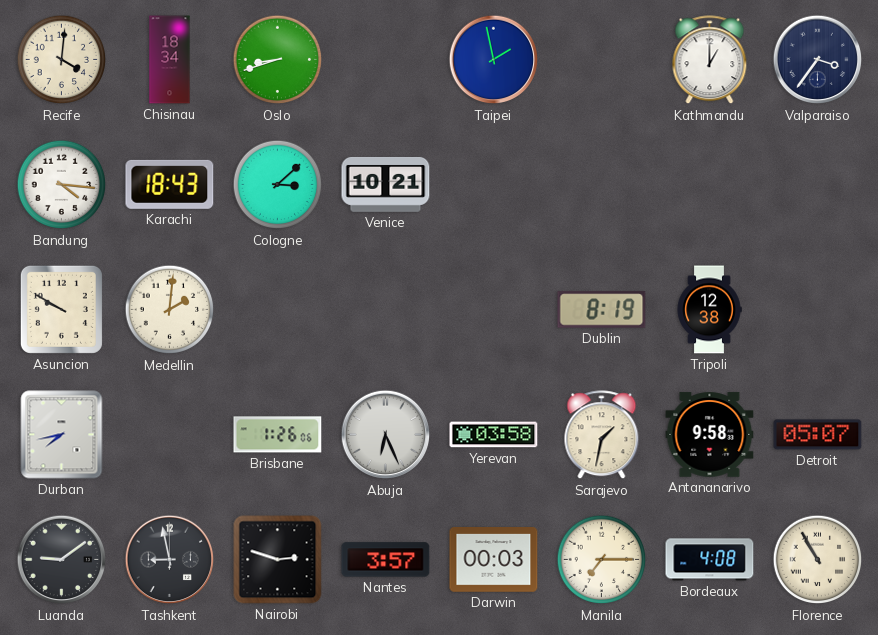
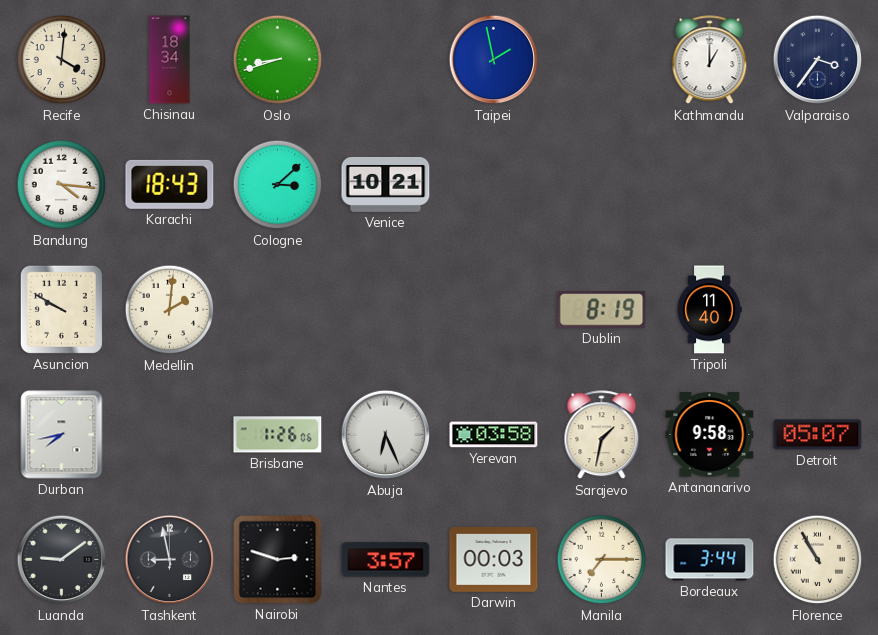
Tripoli: 12:38 -> 11:40 (709, 310)
Bordeaux: 4:08 -> 3:44 (710, 560)
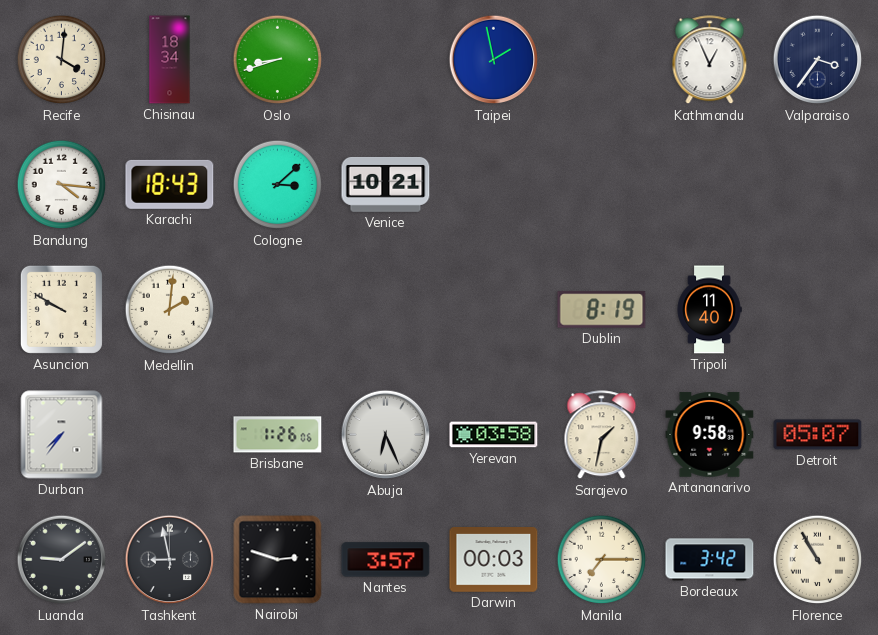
Kathmandu: 1:00 -> 12:56 (710, 60)
Durban: 7:43 -> 7:36 (62, 435)
Bordeaux: 3:44 -> 3:42 (710, 560)
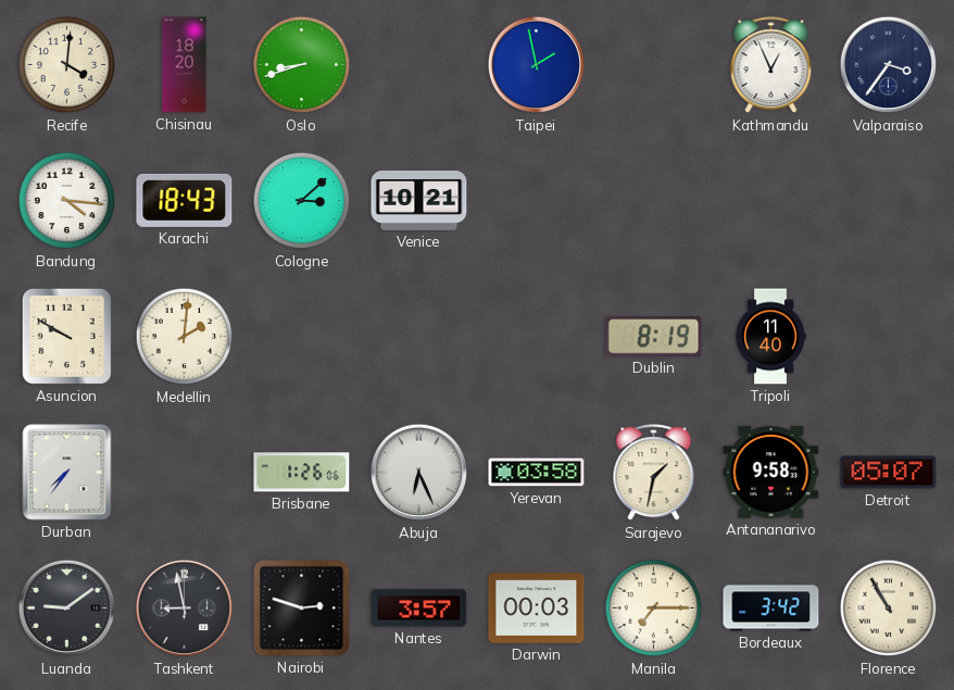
Chisinau: 18:34 -> 18:20 (185, 65)
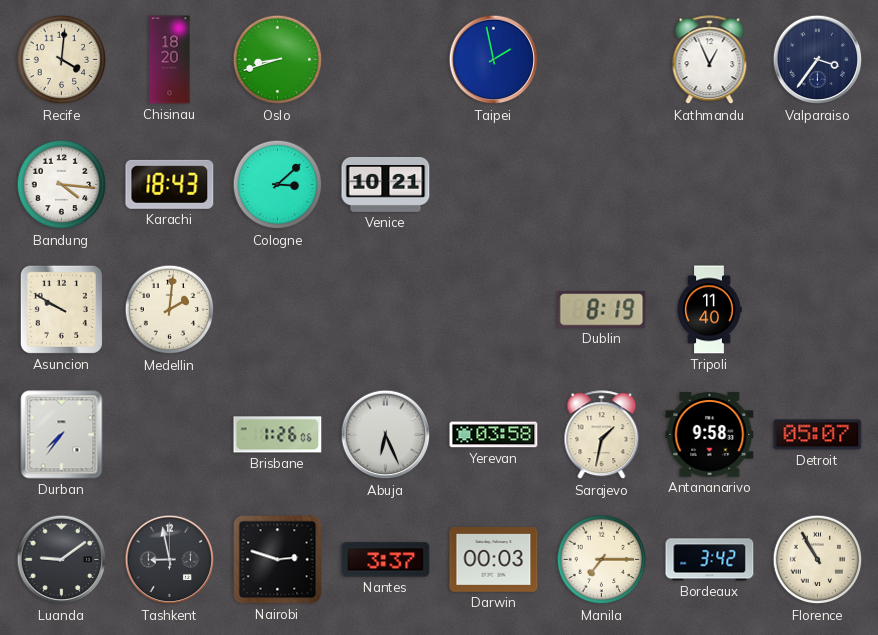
Nantes: 3:57 -> 3:37 (386, 560)
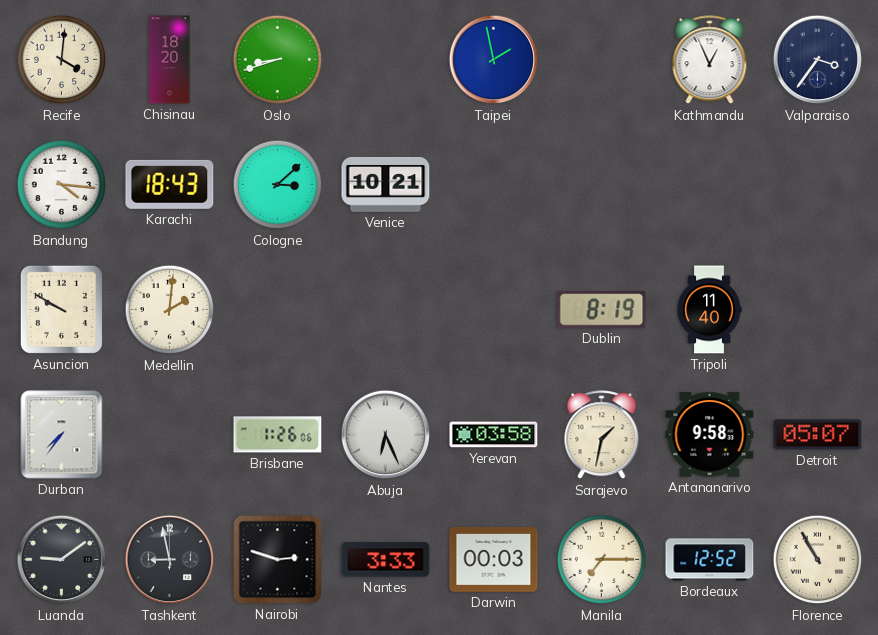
Nantes: 3:37 -> 3:33 (386, 560)
Bordeaux: 3:42 -> 12:52 (710, 560)
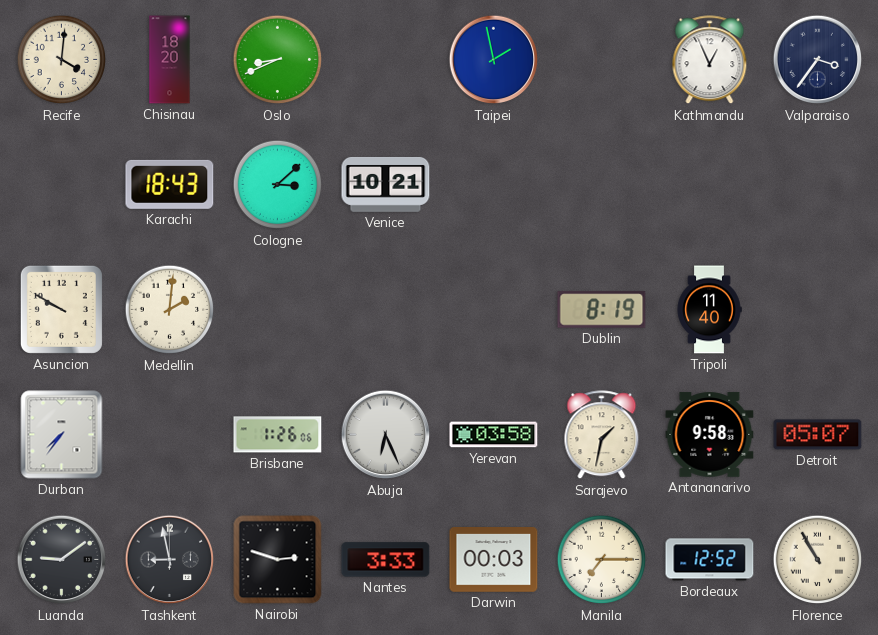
Oslo: 8:42 -> 8:41 (278, 60)
Bandung: 4:16 -> none (62, 185)
